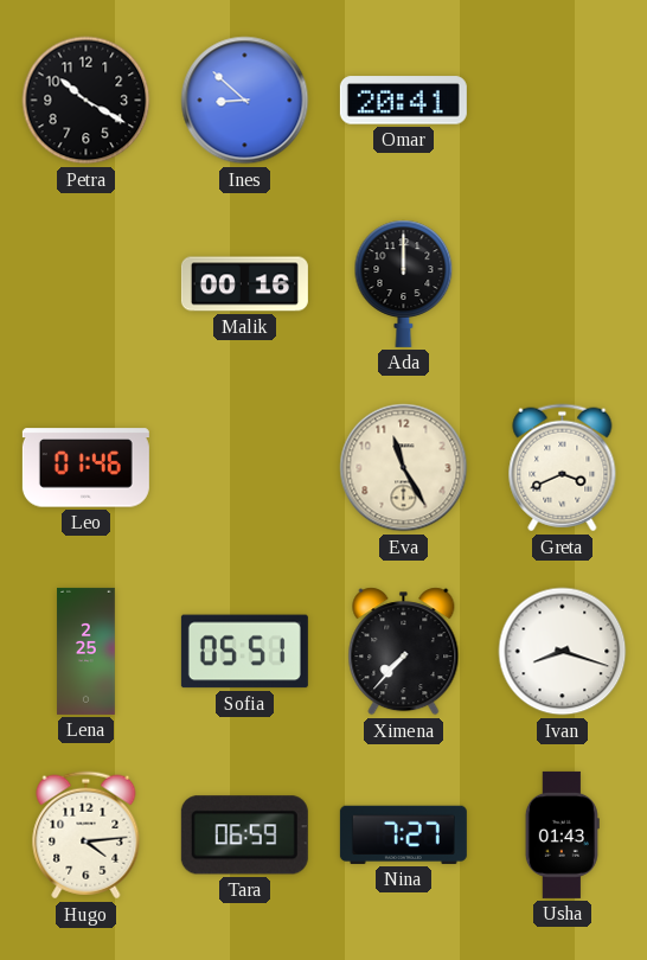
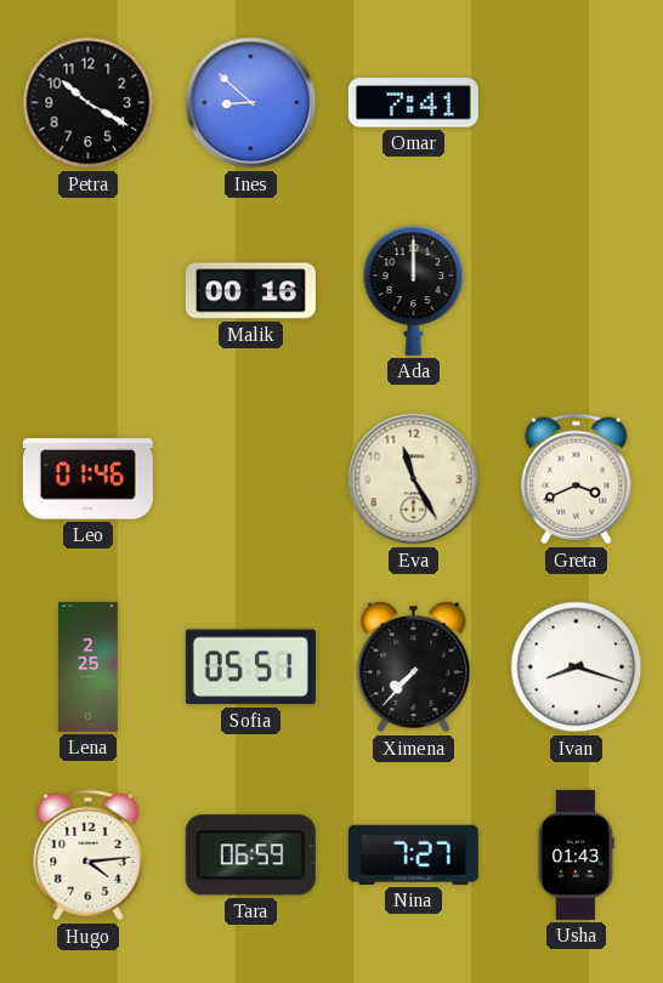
Omar: 20:41 -> 7:41 (413, 103)
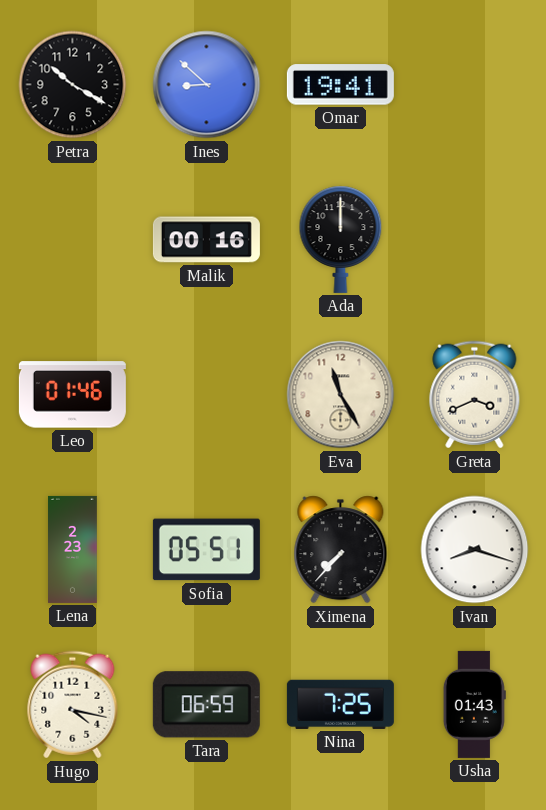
Omar: 7:41 -> 19:41 (340, 85)
Lena: 2:25 -> 2:23 (73, 549)
Hugo: 4:14 -> 4:17 (73, 705)
Nina: 7:27 -> 7:25 (340, 704)
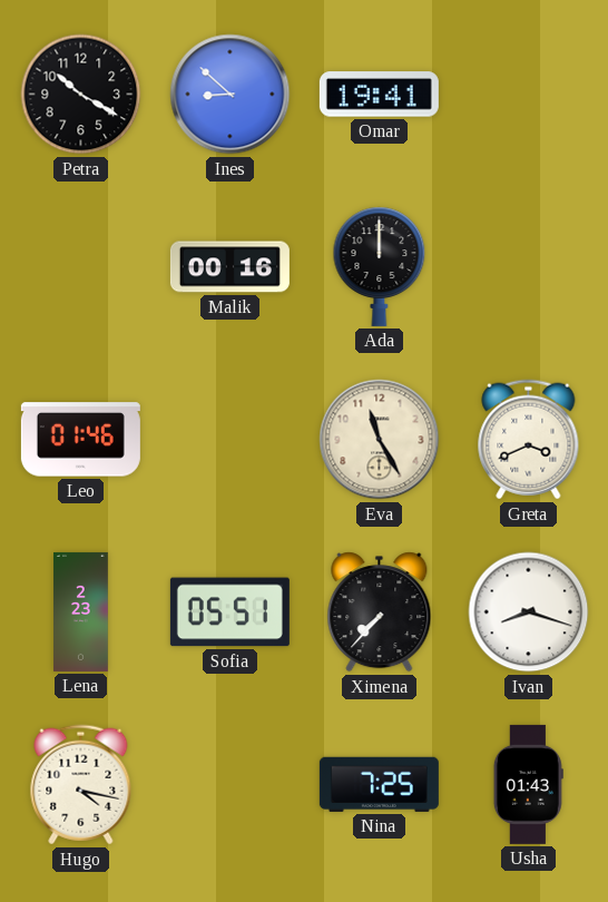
Tara: 06:59 -> none (206, 705)
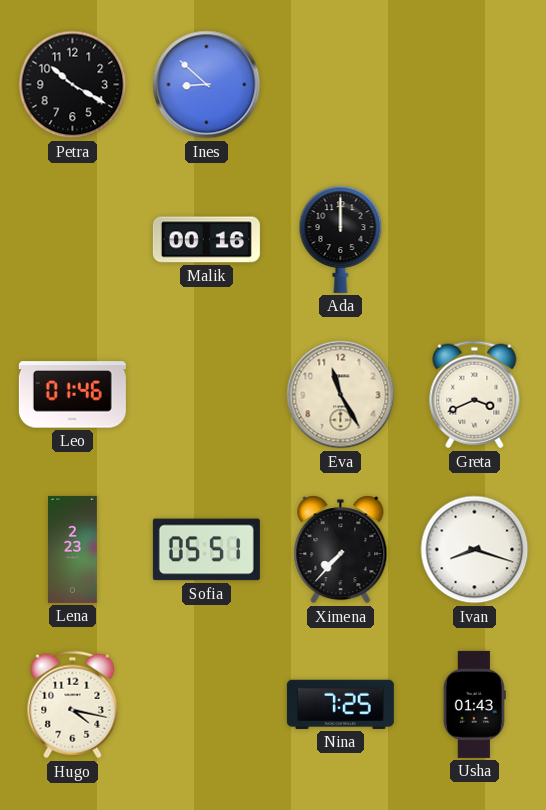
Omar: 19:41 -> none (379, 95)
